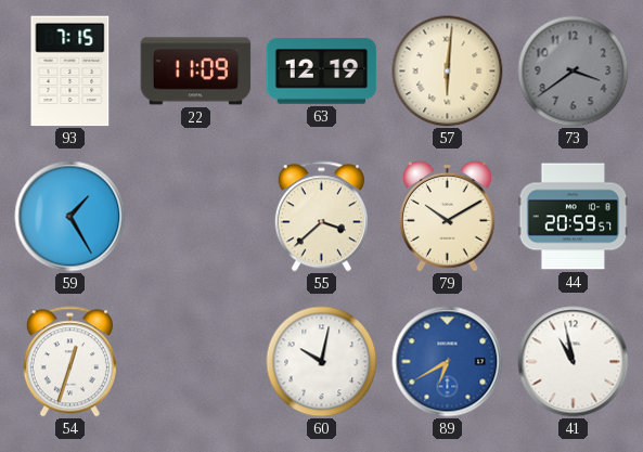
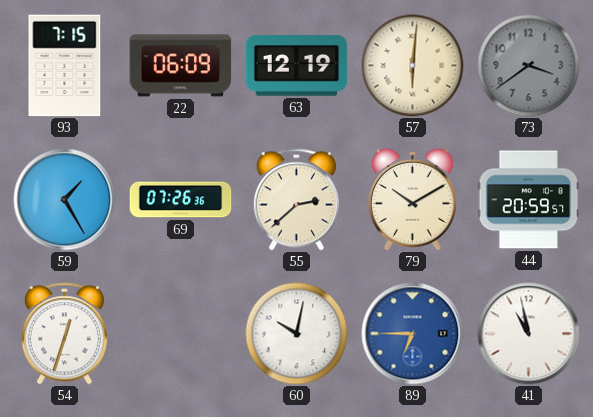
22: 11:09 -> 06:09 (181, 66)
69: none -> 07:26 (181, 200)
55: 3:38 -> 2:38 (296, 200)
89: 6:40 -> 6:45 (413, 334)
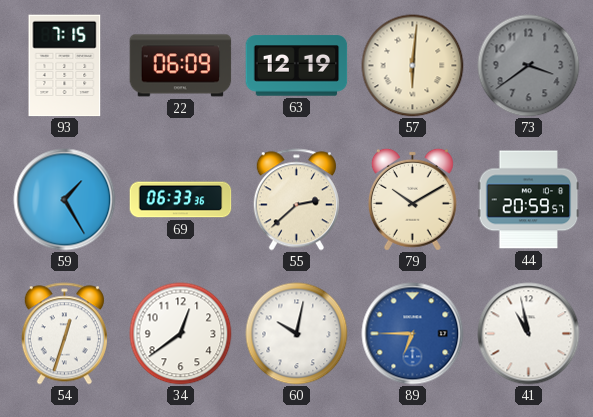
69: 07:26 -> 06:33 (181, 200)
34: none -> 12:39 (181, 334)
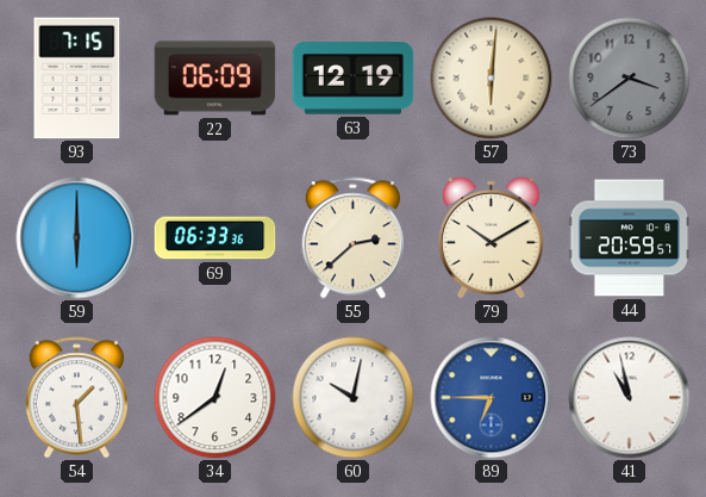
59: 1:25 -> 6:00 (77, 238)
54: 12:33 -> 1:29 (76, 398)
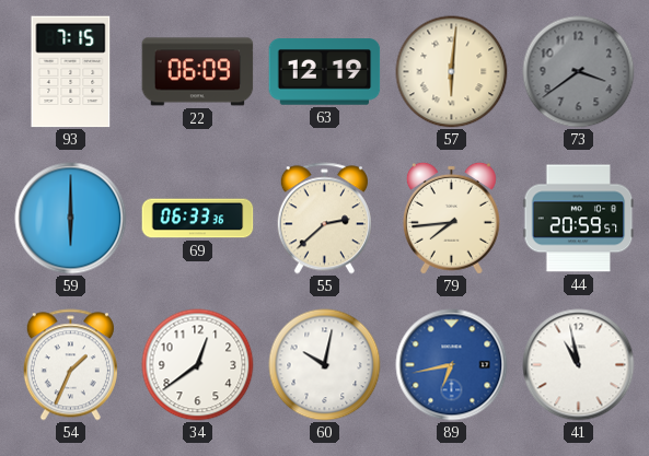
79: 10:10 -> 7:44 (451, 218)
54: 1:29 -> 1:34 (70, 365)
89: 6:45 -> 6:43 (452, 365)
